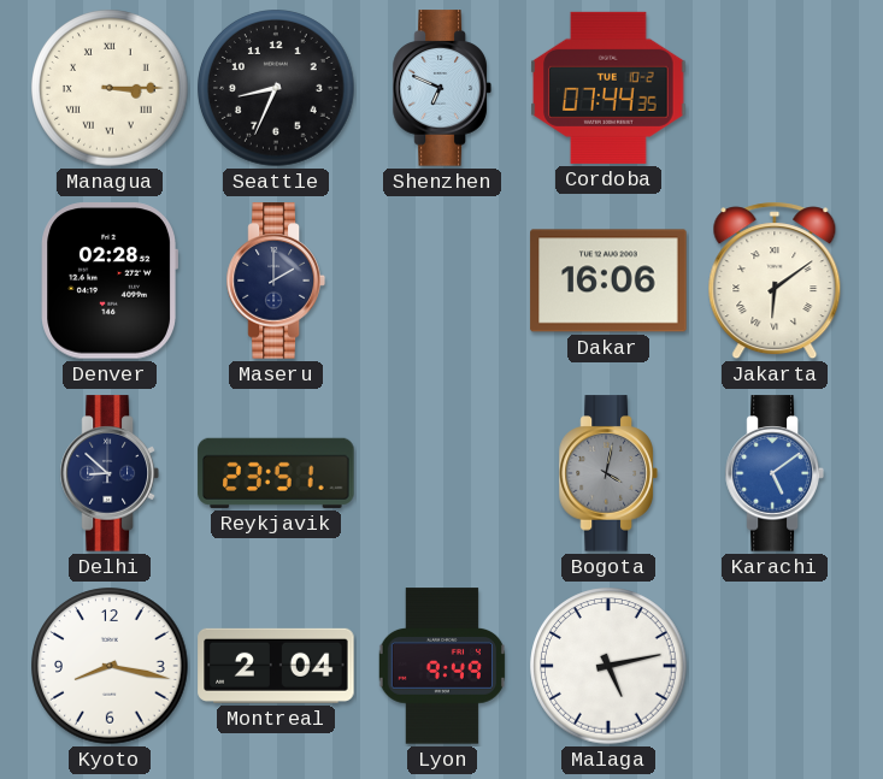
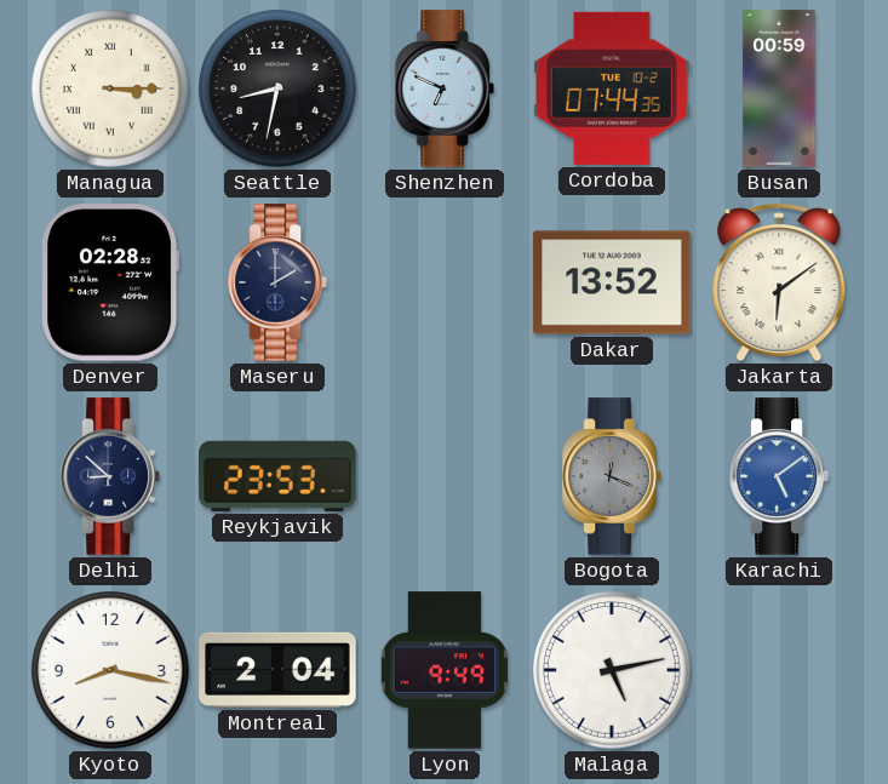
Seattle: 8:34 -> 8:32 (277, 88)
Busan: none -> 00:59 (779, 88)
Dakar: 16:06 -> 13:52 (612, 282)
Reykjavik: 23:51 -> 23:53 (277, 476)
Bogota: 4:02 -> 12:19 (612, 476)
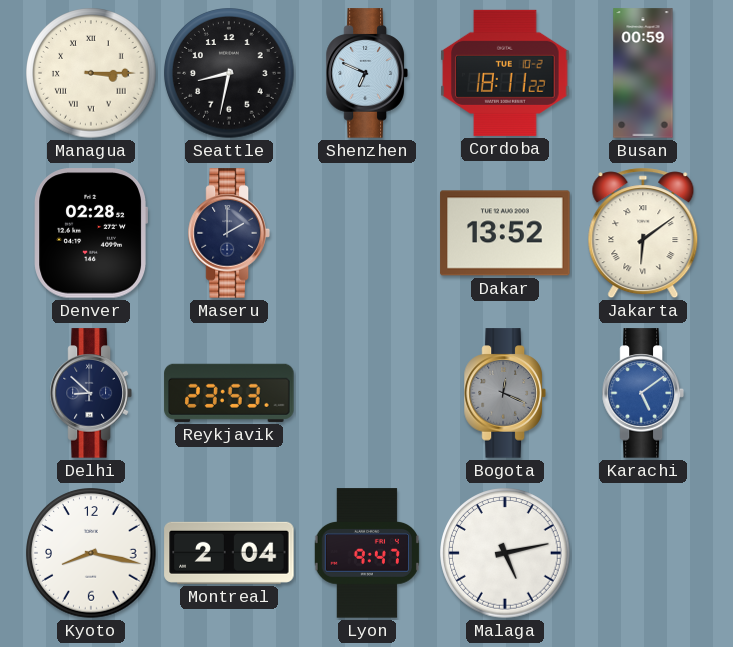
Cordoba: 07:44 -> 18:11 (505, 73)
Lyon: 9:49 -> 9:47 (366, 553)
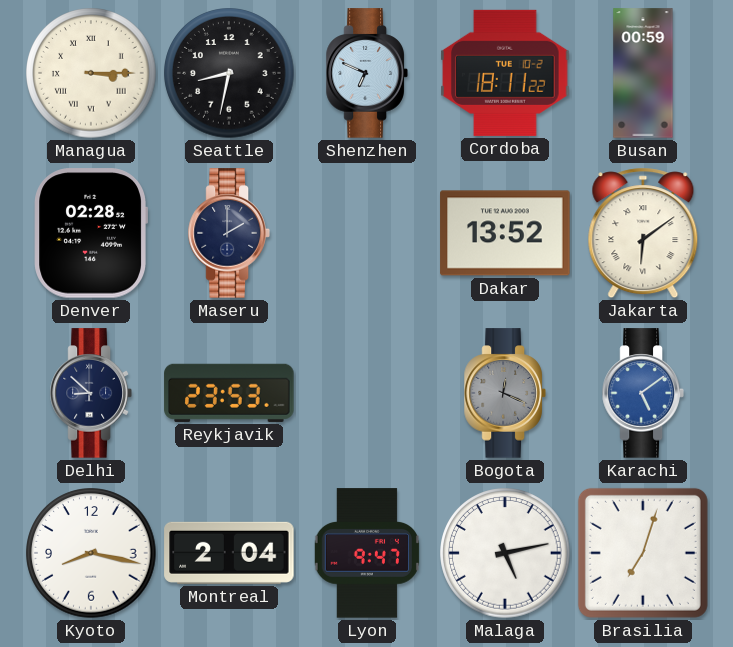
Brasilia: none -> 7:03 (643, 553)
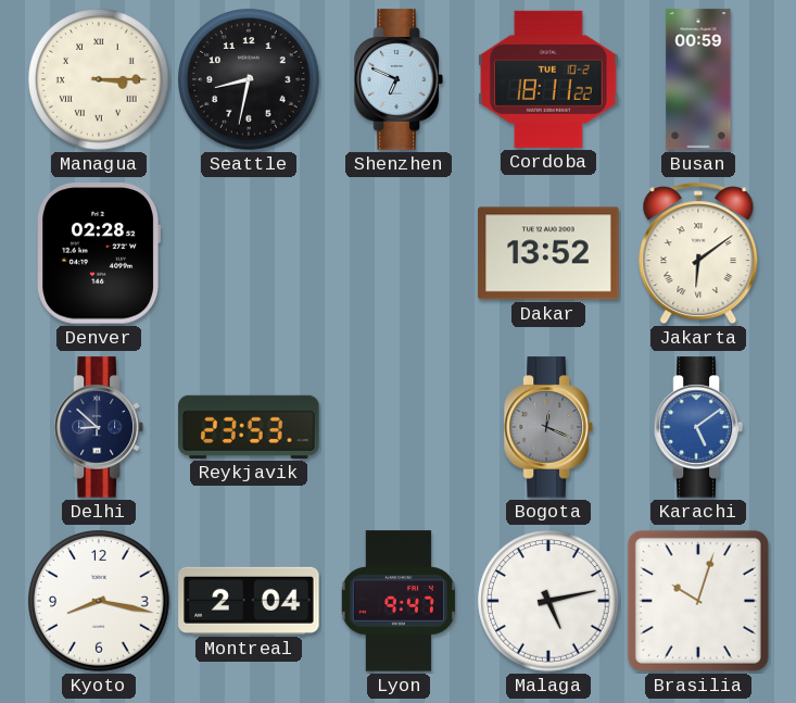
Maseru: 2:00 -> none (229, 233)
Brasilia: 7:03 -> 10:03 (698, 601)
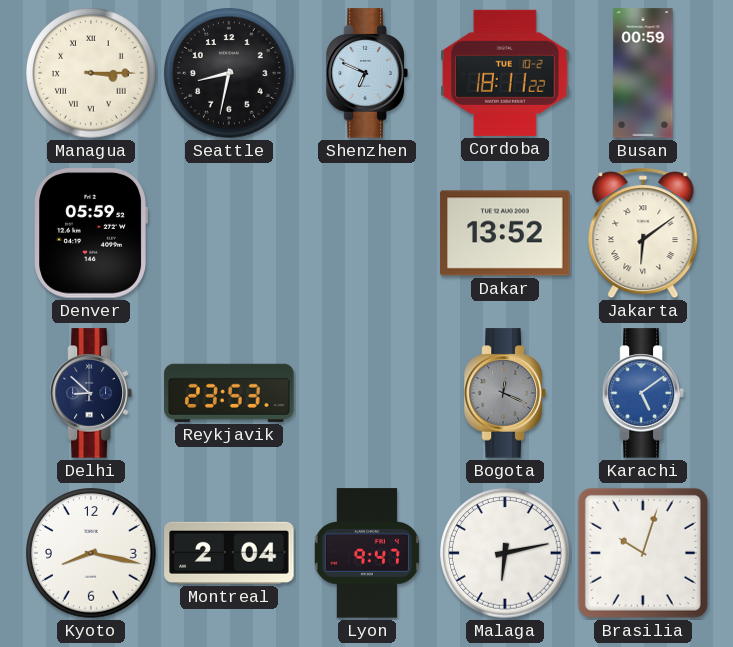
Denver: 02:28 -> 05:59 (90, 233)
Malaga: 5:13 -> 6:13 (505, 553)
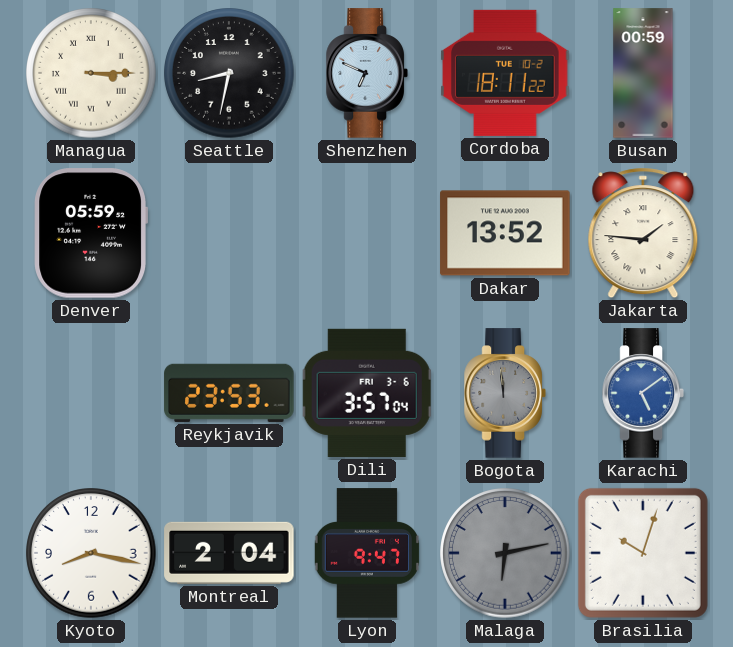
Jakarta: 6:09 -> 1:46 (643, 233)
Delhi: 8:52 -> none (91, 393)
Dili: none -> 3:57 (367, 393)
Bogota: 12:19 -> 11:59 (505, 393)
Malaga dial: white -> grey (505, 553)
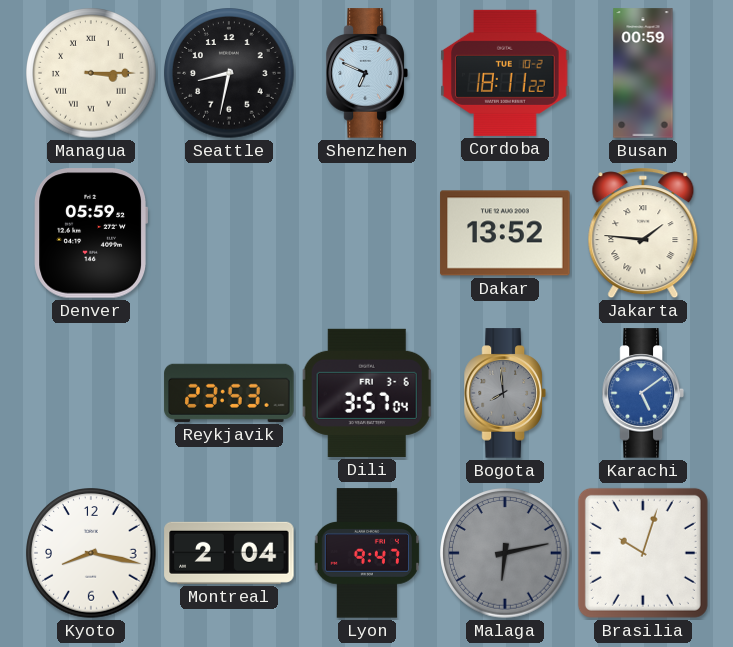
Bogota: 11:59 -> 7:59 (505, 393)
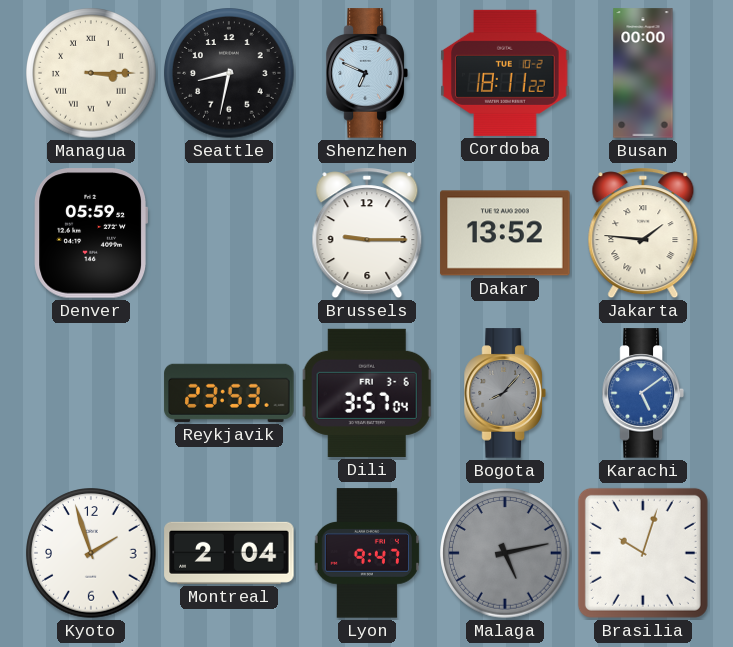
Busan: 00:59 -> 00:00 (643, 73)
Brussels: none -> 9:15 (367, 233)
Bogota: 7:59 -> 8:07 (505, 393)
Kyoto: 8:17 -> 1:57 (91, 553)
Malaga: 6:13 -> 5:13 (505, 553)
